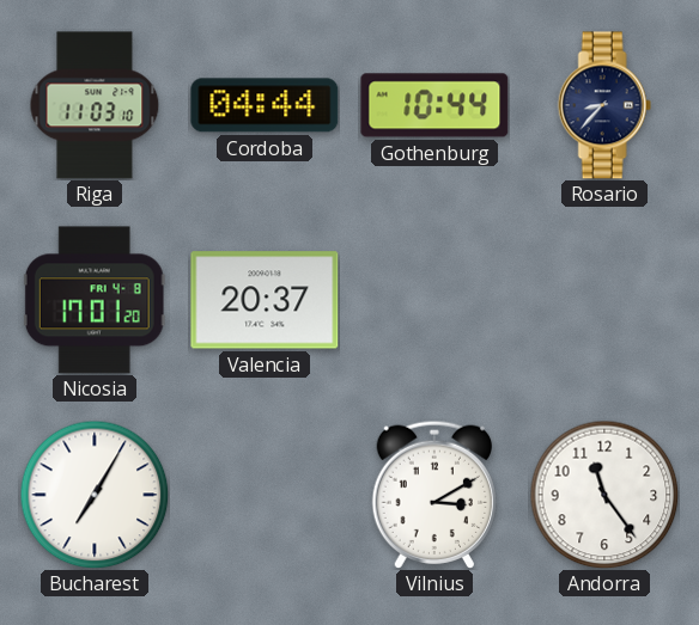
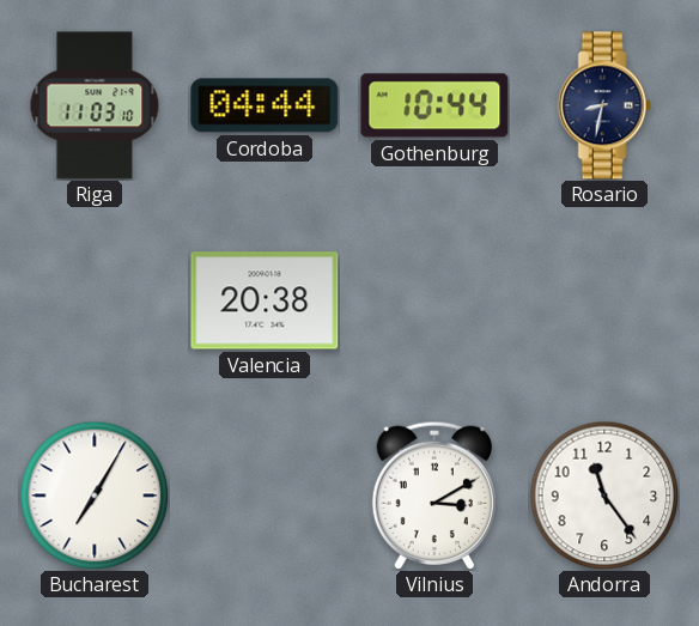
Rosario: 8:37 -> 8:32 (604, 105)
Nicosia: 17:01 -> none (95, 300)
Valencia: 20:37 -> 20:38 (265, 300)
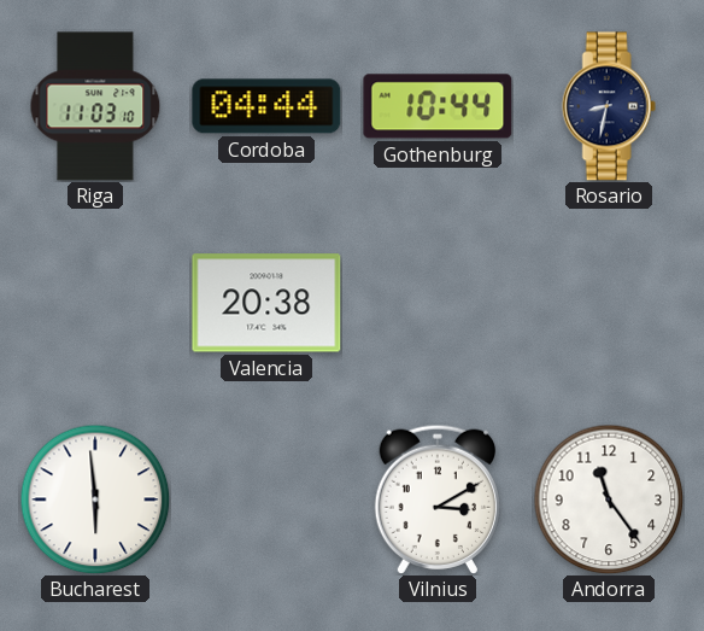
Bucharest: 7:05 -> 5:59 (95, 499)
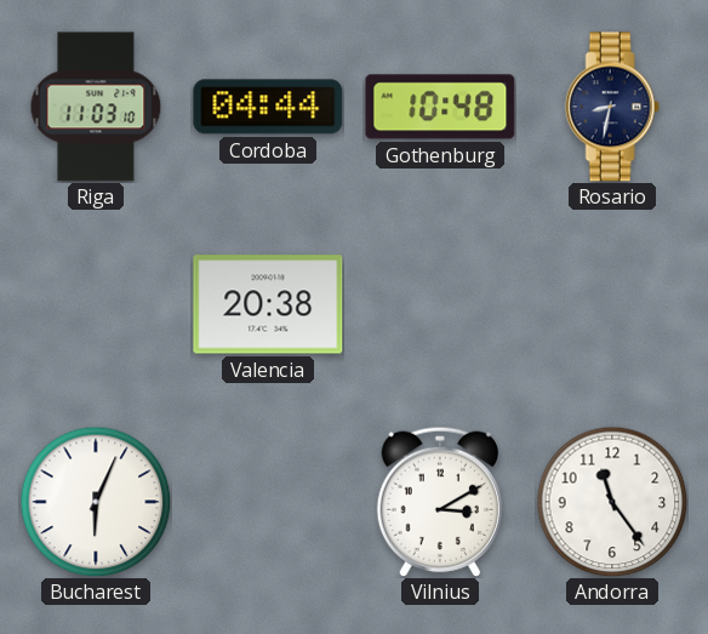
Gothenburg: 10:44 -> 10:48 (440, 107)
Bucharest: 5:59 -> 6:04 (96, 502)
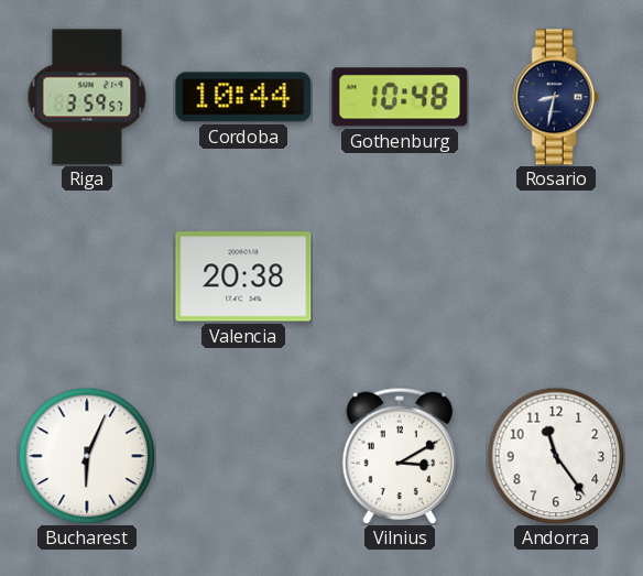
Riga: 11:03 -> 3:59 (87, 97)
Cordoba: 04:44 -> 10:44 (243, 97)
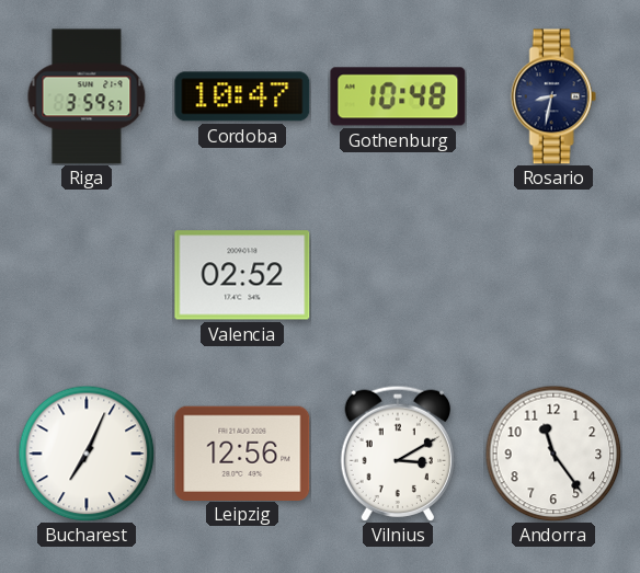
Cordoba: 10:44 -> 10:47 (242, 96)
Valencia: 20:38 -> 02:52 (242, 275)
Bucharest: 6:04 -> 7:04 (87, 454)
Leipzig: none -> 12:56 (242, 452)
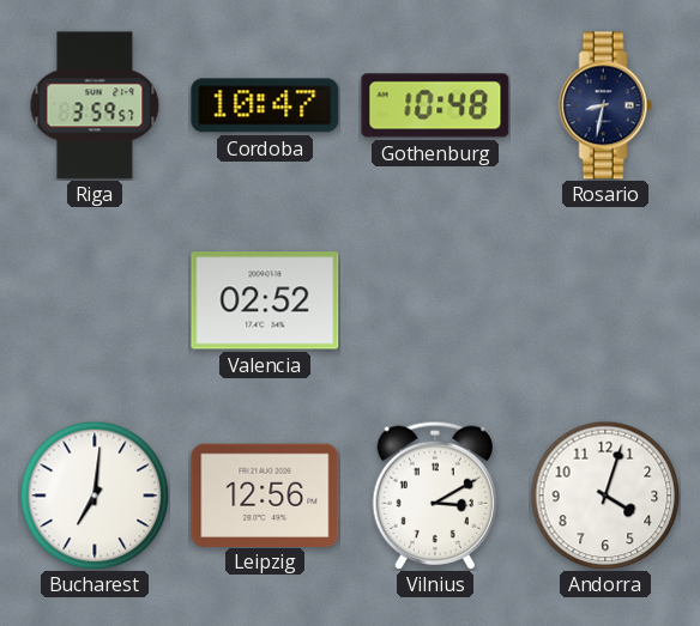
Bucharest: 7:04 -> 7:01 (95, 496)
Andorra: 11:24 -> 4:03 (605, 496)
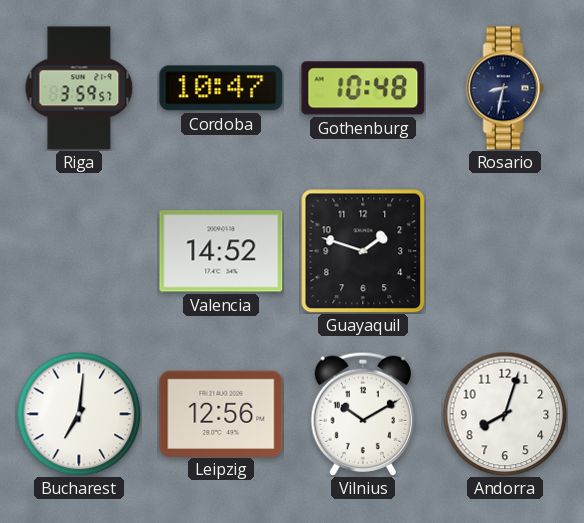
Valencia: 02:52 -> 14:52 (221, 251)
Guayaquil: none -> 1:48 (363, 251)
Vilnius: 3:10 -> 10:10 (362, 413)
Andorra: 4:03 -> 8:03 (505, 414)
